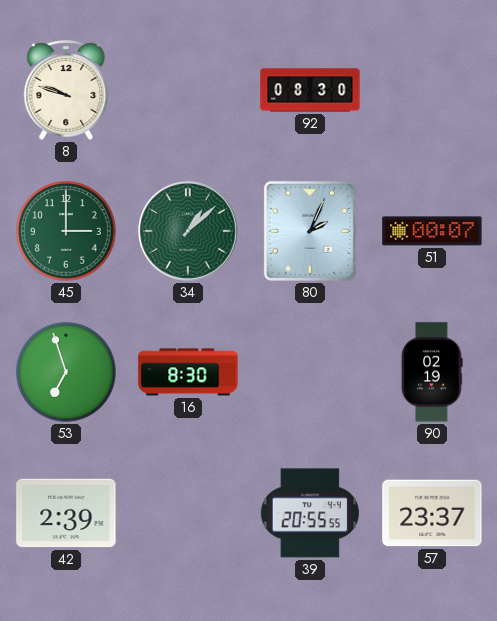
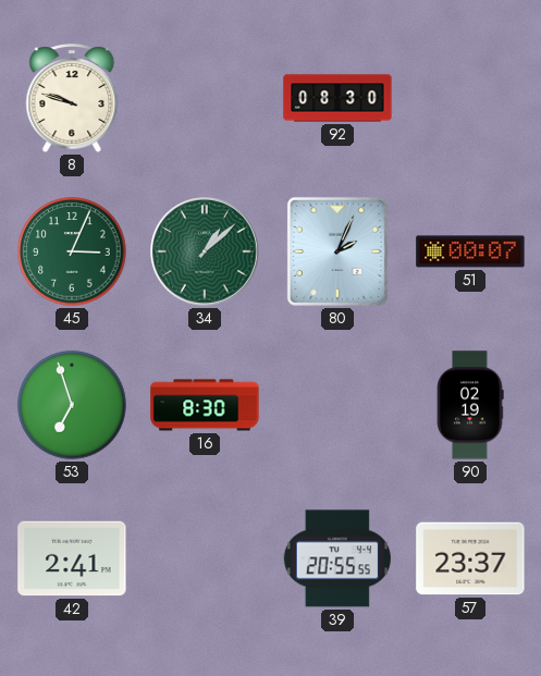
45: 3:00 -> 3:04 (72, 251)
42: 2:39 -> 2:41 (72, 558)
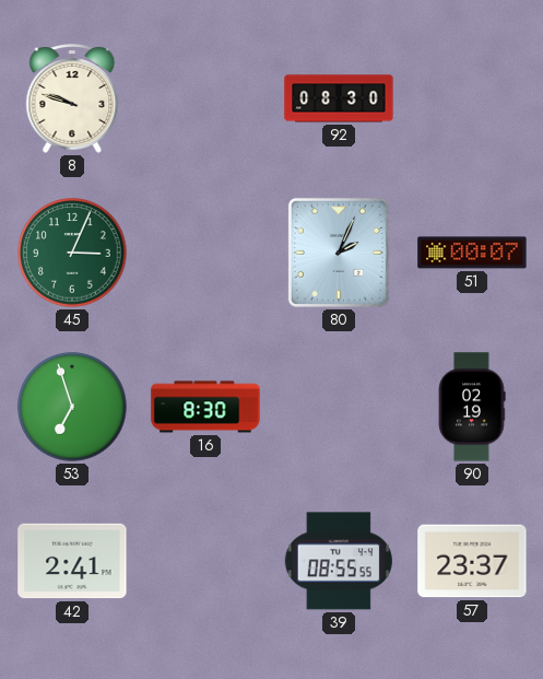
34: 1:08 -> none (205, 251)
39: 20:55 -> 08:55 (339, 561)
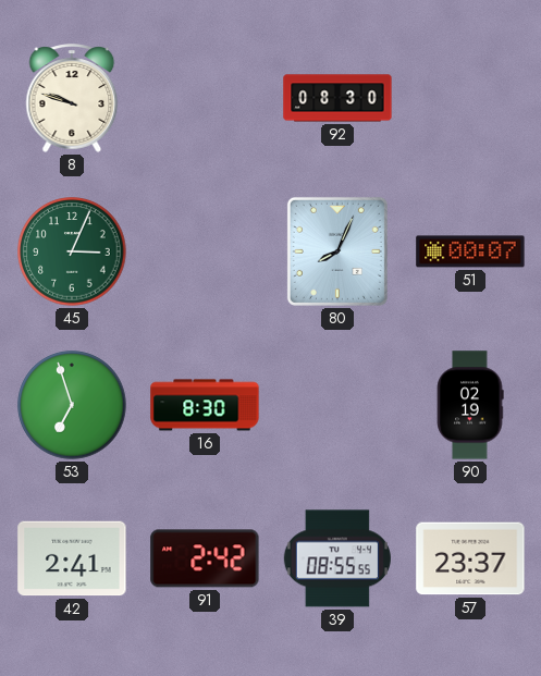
80: 2:04 -> 8:04 (337, 251)
91: none -> 2:42 (205, 558)
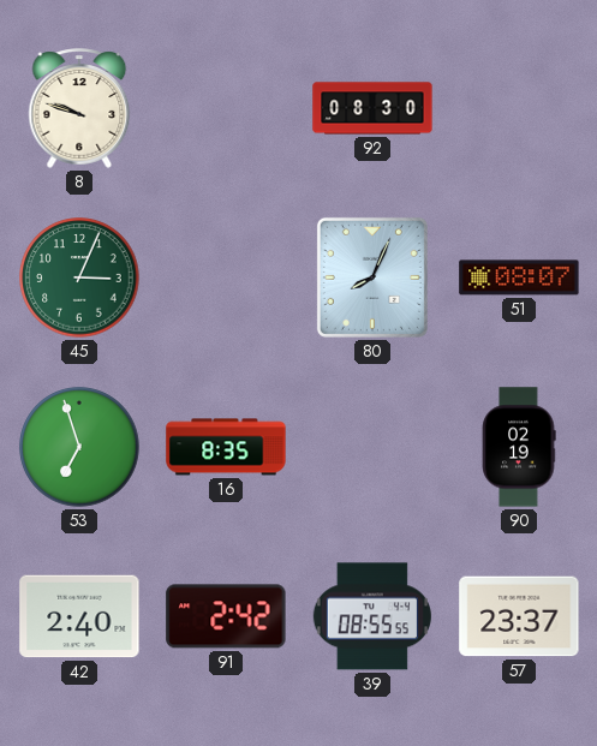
51: 00:07 -> 08:07 (519, 277)
16: 8:30 -> 8:35 (226, 447)
42: 2:41 -> 2:40 (79, 616)
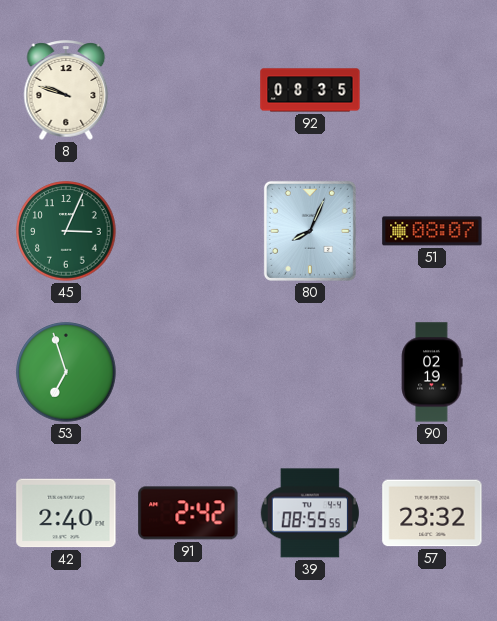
92: 08:30 -> 08:35 (310, 90)
16: 8:35 -> none (226, 447)
57: 23:37 -> 23:32 (432, 513)
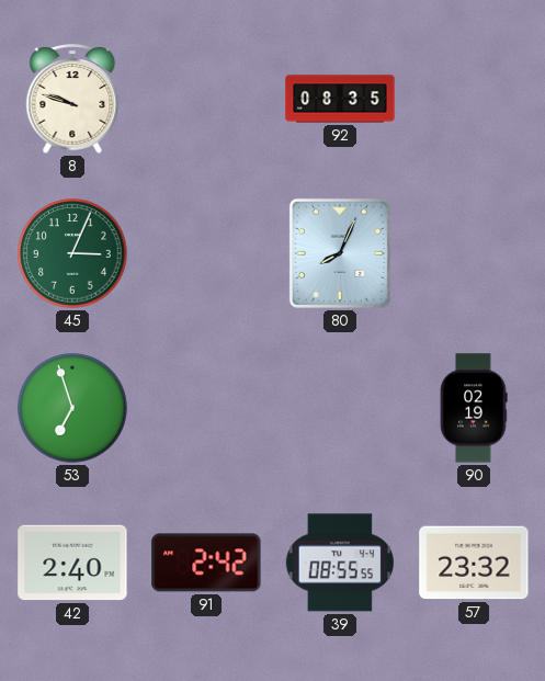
51: 08:07 -> none (432, 231)
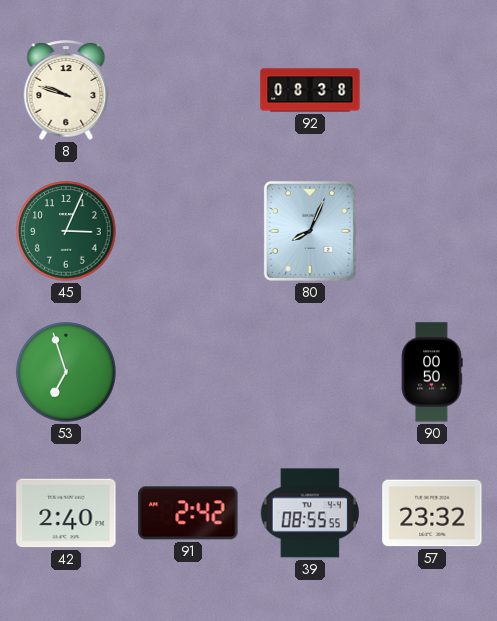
92: 08:35 -> 08:38 (310, 90)
90: 02:19 -> 00:50 (432, 372)
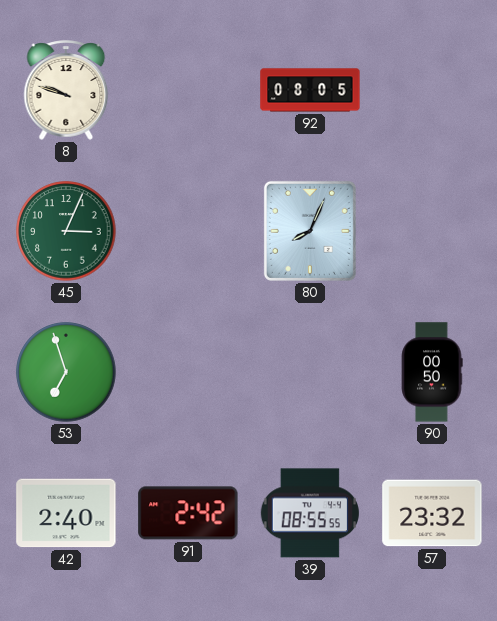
92: 08:38 -> 08:05 (310, 90)
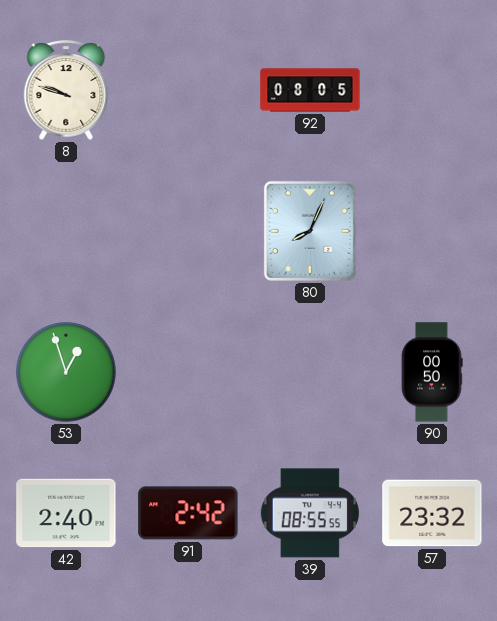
45: 3:04 -> none (66, 231)
53: 6:57 -> 12:57 (66, 372)
